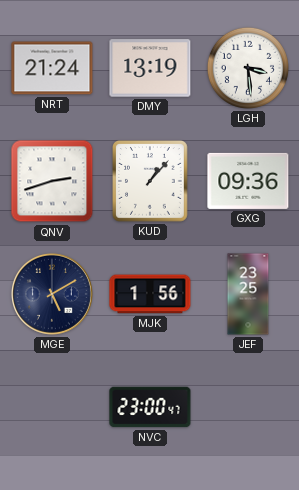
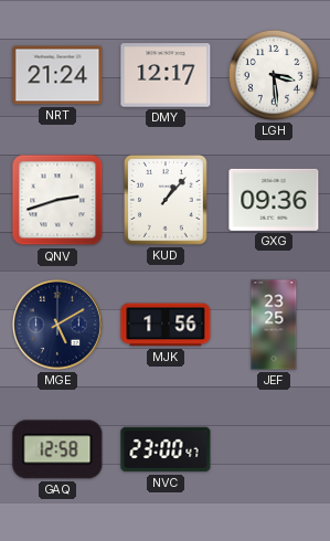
DMY: 13:19 -> 12:17 (166, 75)
GAQ: none -> 12:58 (57, 449)
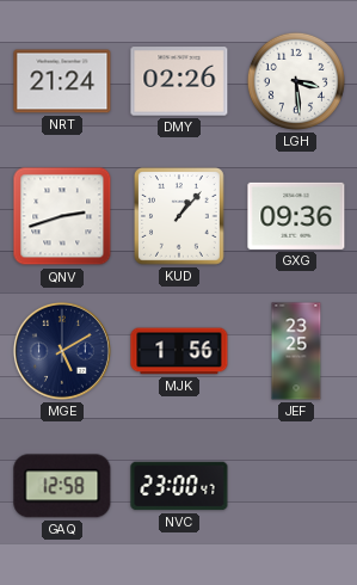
DMY: 12:17 -> 02:26 (179, 81)
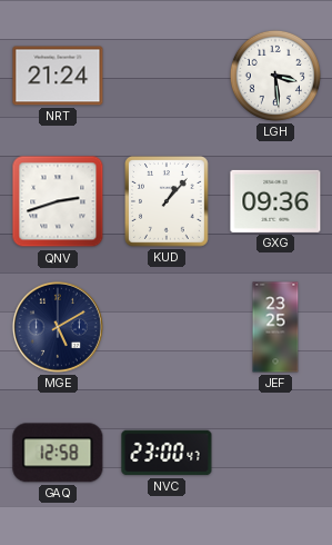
DMY: 02:26 -> none (179, 81)
MJK: 1:56 -> none (179, 351)
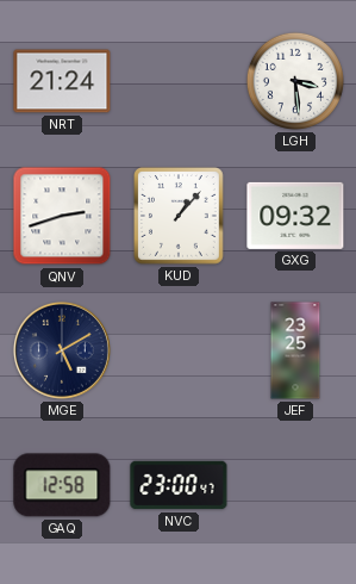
GXG: 09:36 -> 09:32 (295, 216)
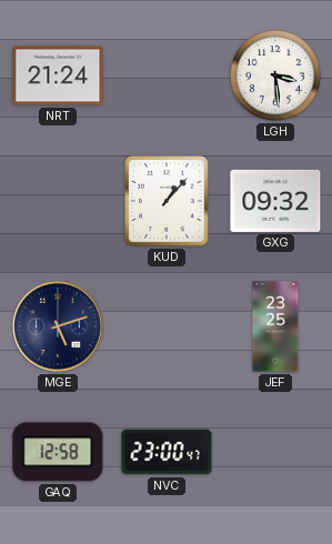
QNV: 2:42 -> none (62, 216)
MGE: 5:10 -> 5:12 (58, 326)
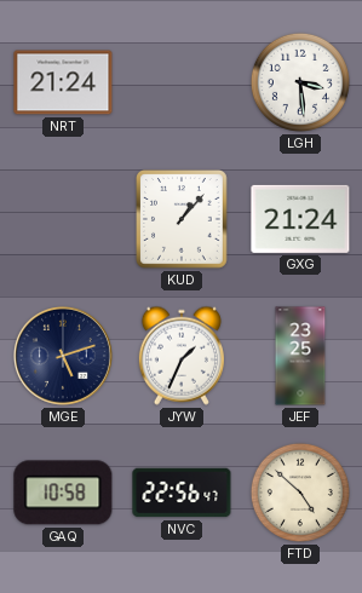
GXG: 09:32 -> 21:24 (300, 219)
JYW: none -> 1:34 (182, 356)
GAQ: 12:58 -> 10:58 (63, 493)
NVC: 23:00 -> 22:56 (182, 493)
FTD: none -> 4:52 (300, 493)
